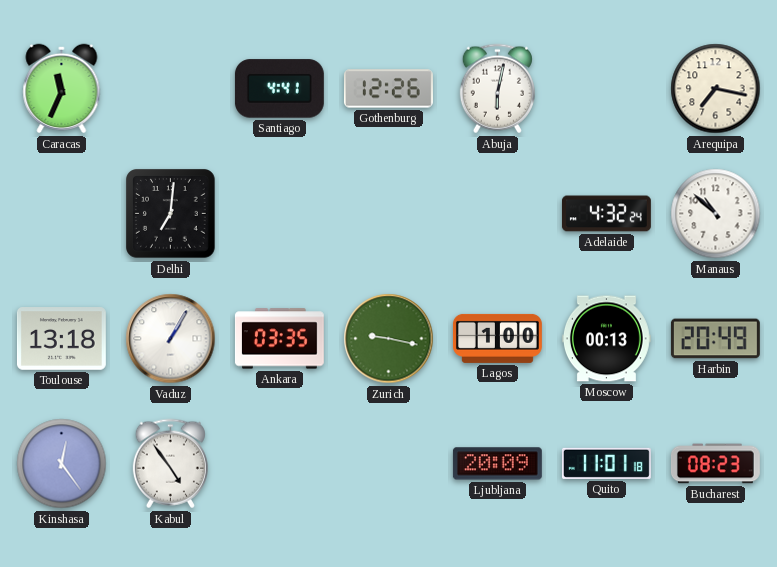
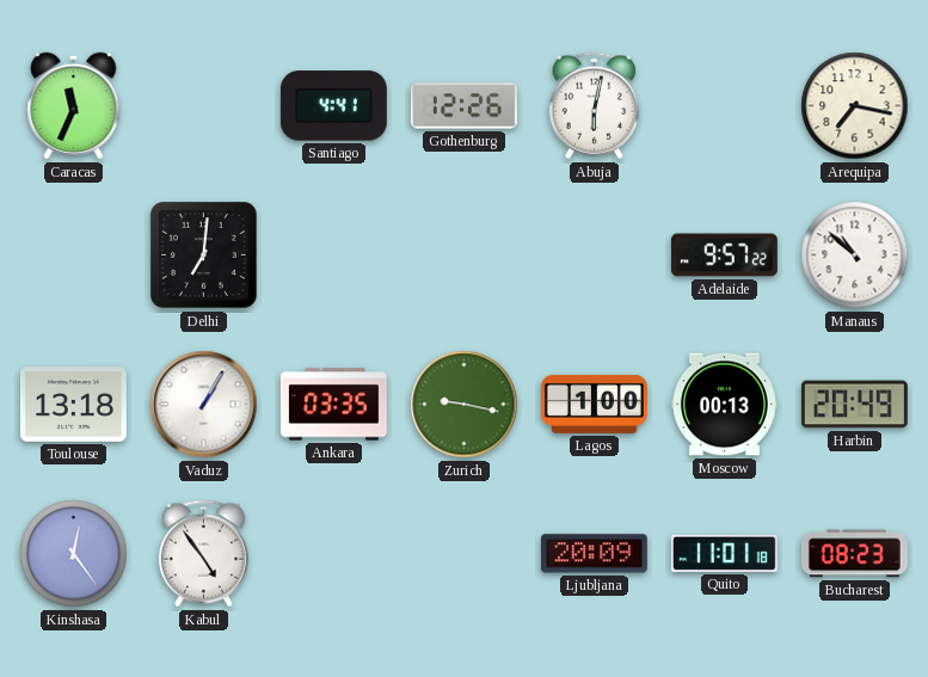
Adelaide: 4:32 -> 9:57 (724, 256)
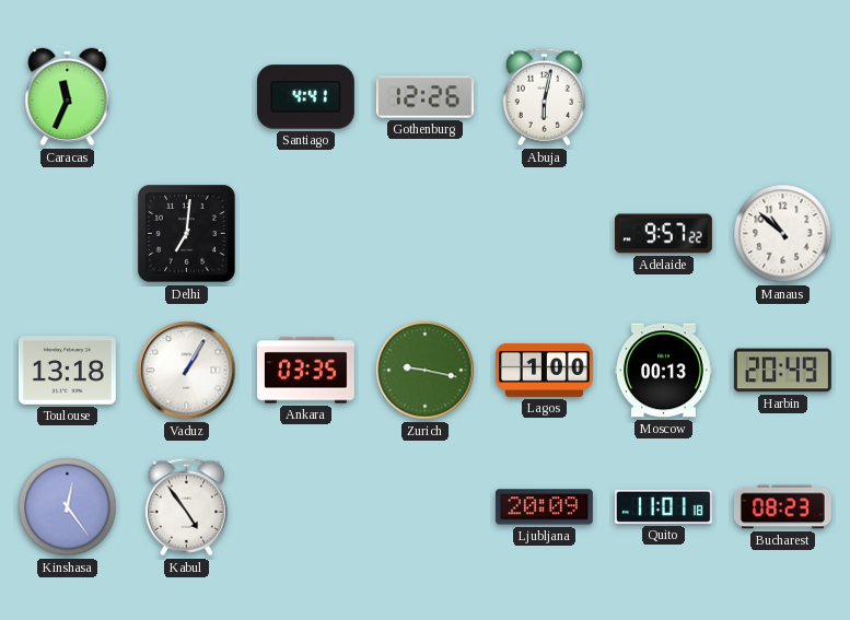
Arequipa: 7:17 -> none (855, 106)
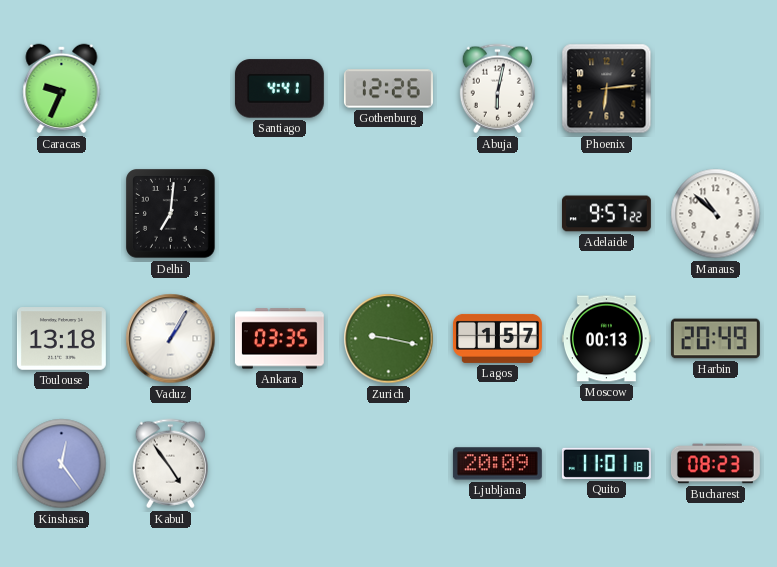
Caracas: 11:34 -> 9:34 (62, 89)
Phoenix: none -> 6:14 (607, 89)
Lagos: 1:00 -> 1:57 (497, 338)
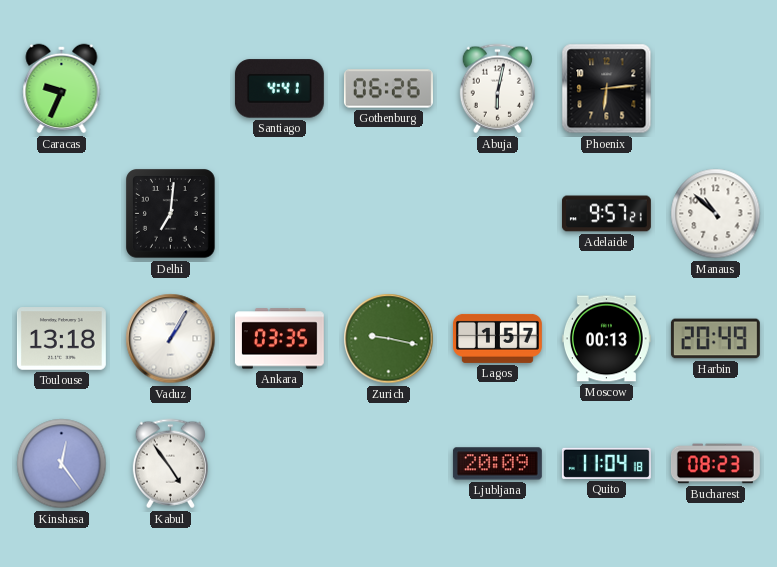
Gothenburg: 12:26 -> 06:26 (388, 89)
Adelaide: 9:57:22 -> 9:57:21 (606, 214)
Quito: 11:01 -> 11:04 (606, 463)
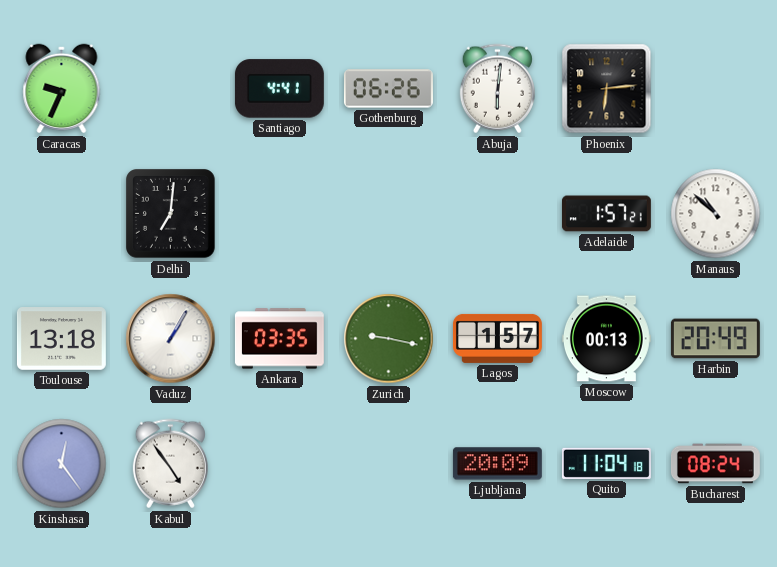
Abuja: 6:02 -> 6:01 (497, 89)
Adelaide: 9:57 -> 1:57 (606, 214)
Bucharest: 08:23 -> 08:24 (715, 464)
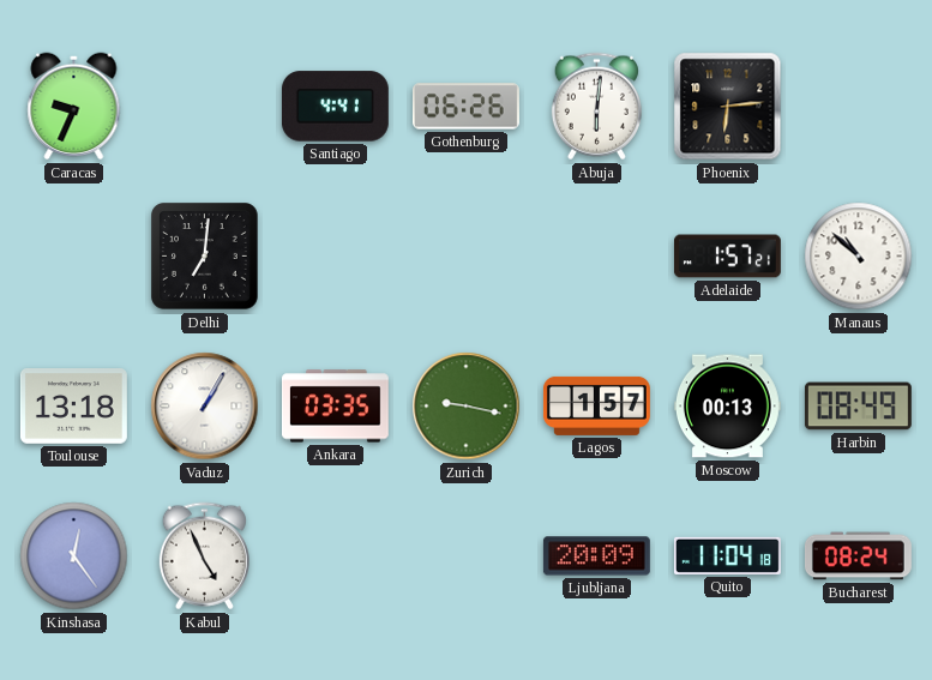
Harbin: 20:49 -> 08:49 (858, 407)
Kabul: 4:54 -> 4:56 (204, 556)
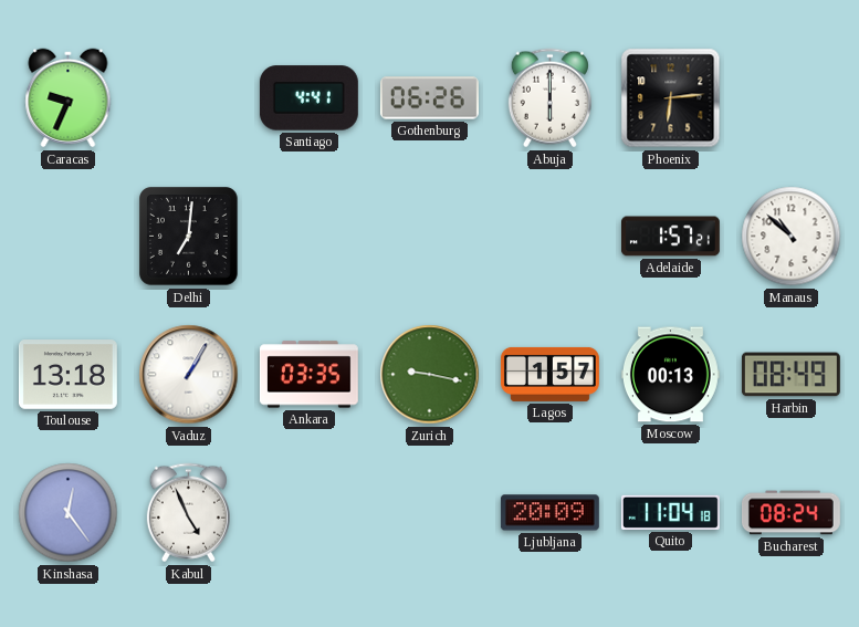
Abuja: 6:01 -> 6:00 (549, 98)
